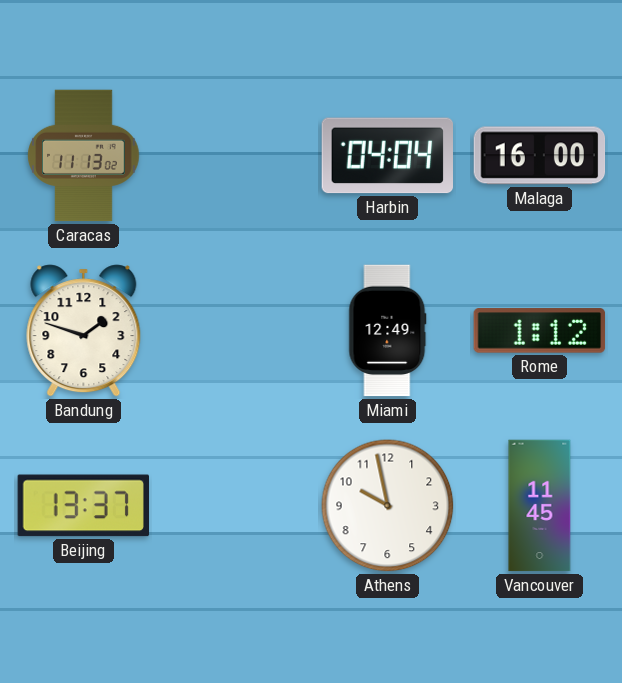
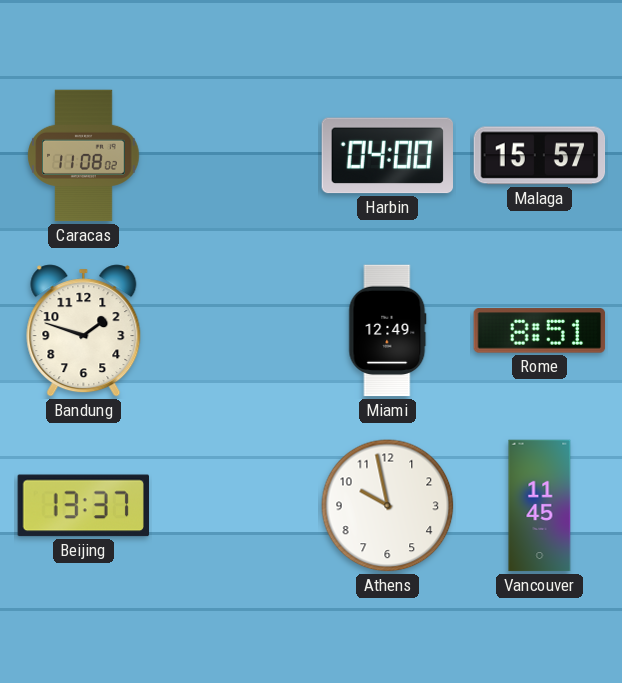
Caracas: 11:13 -> 11:08 (84, 156)
Harbin: 04:04 -> 04:00 (388, 156)
Malaga: 16:00 -> 15:57 (540, 156)
Rome: 1:12 -> 8:51 (540, 331)
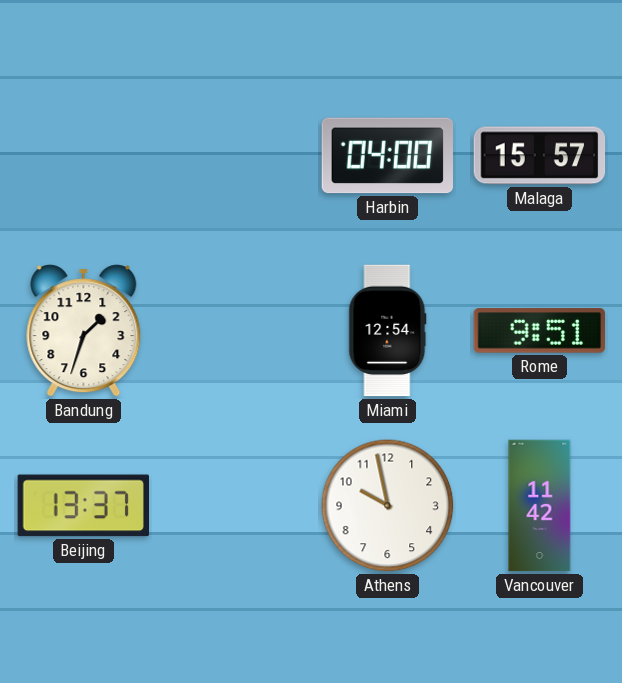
Caracas: 11:08 -> none (84, 156)
Bandung: 1:48 -> 1:33 (84, 331)
Miami: 12:49 -> 12:54 (388, 331)
Rome: 8:51 -> 9:51 (540, 331)
Vancouver: 11:45 -> 11:42 (540, 506)
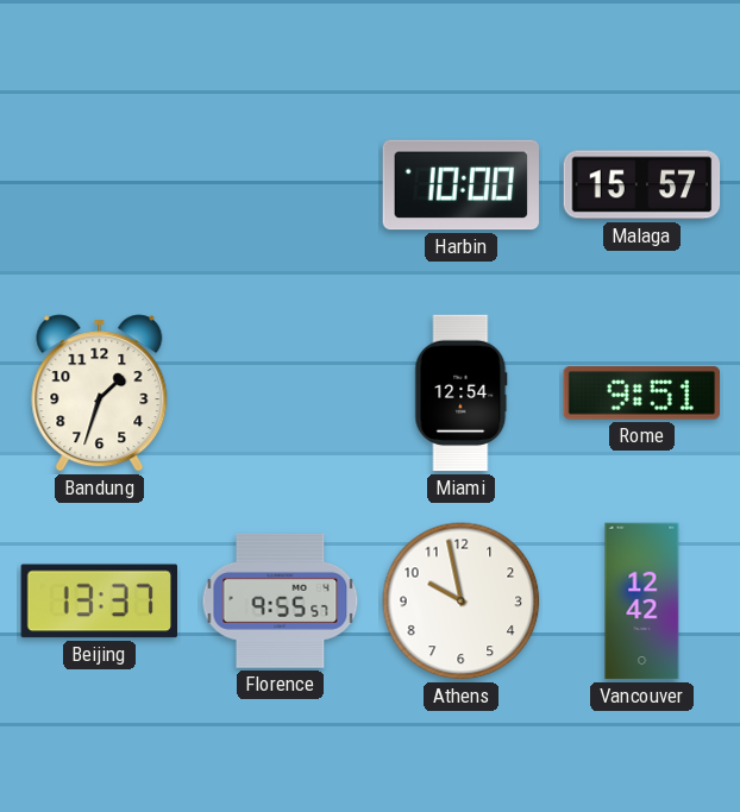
Harbin: 04:00 -> 10:00 (462, 185)
Florence: none -> 9:55 (281, 600)
Vancouver: 11:42 -> 12:42 (642, 602)
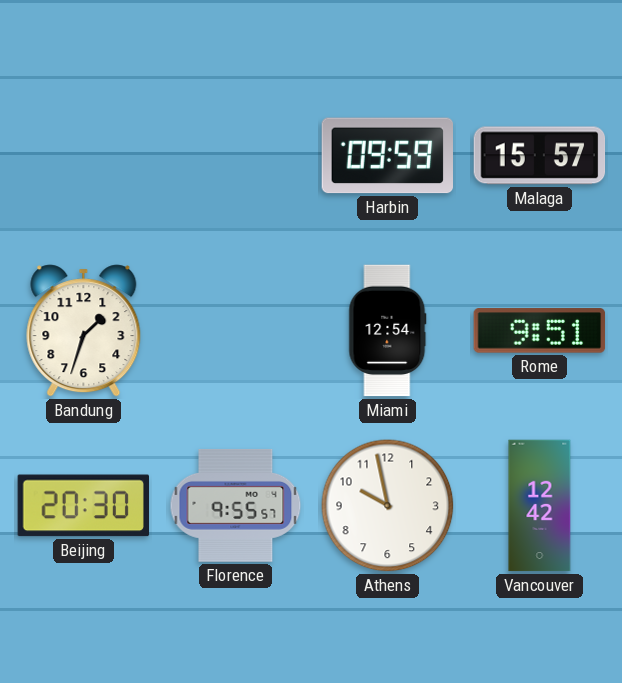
Harbin: 10:00 -> 09:59 (388, 156)
Beijing: 13:37 -> 20:30 (83, 506)
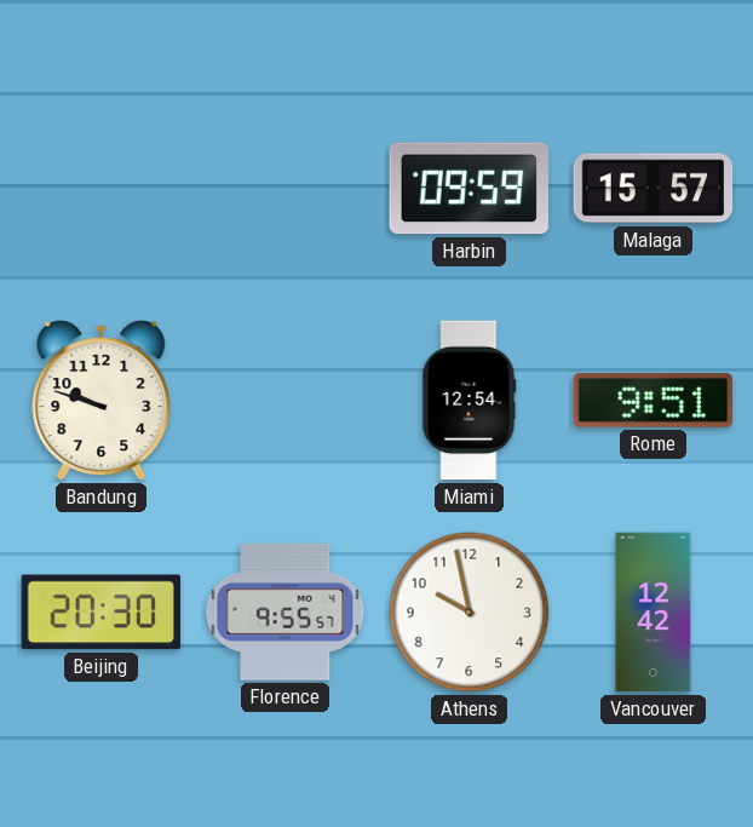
Bandung: 1:33 -> 9:48 (102, 401)
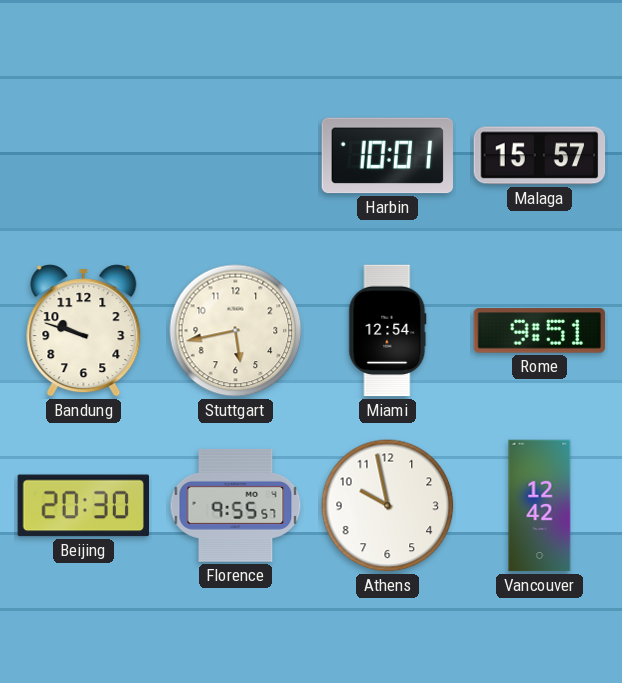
Harbin: 09:59 -> 10:01 (388, 156)
Stuttgart: none -> 5:43 (236, 331)
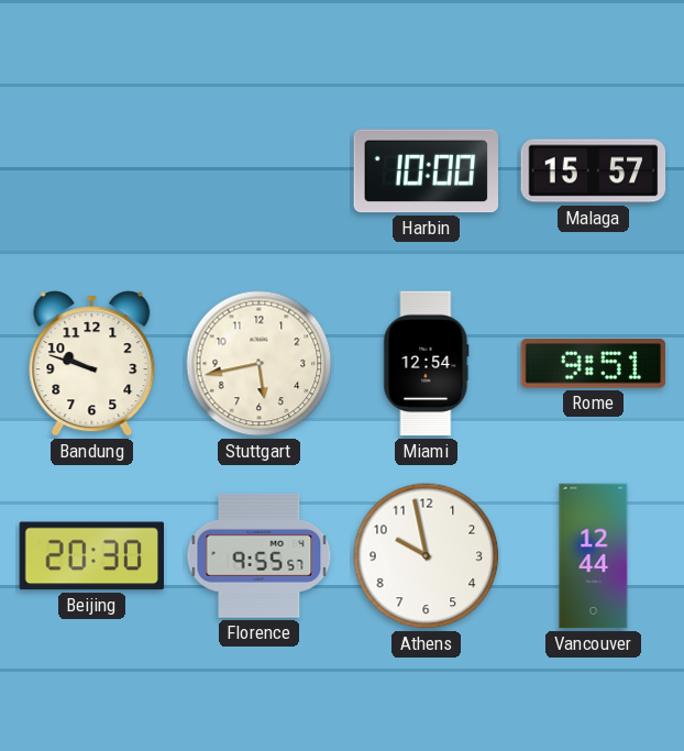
Harbin: 10:01 -> 10:00 (427, 172)
Vancouver: 12:42 -> 12:44 (594, 556)
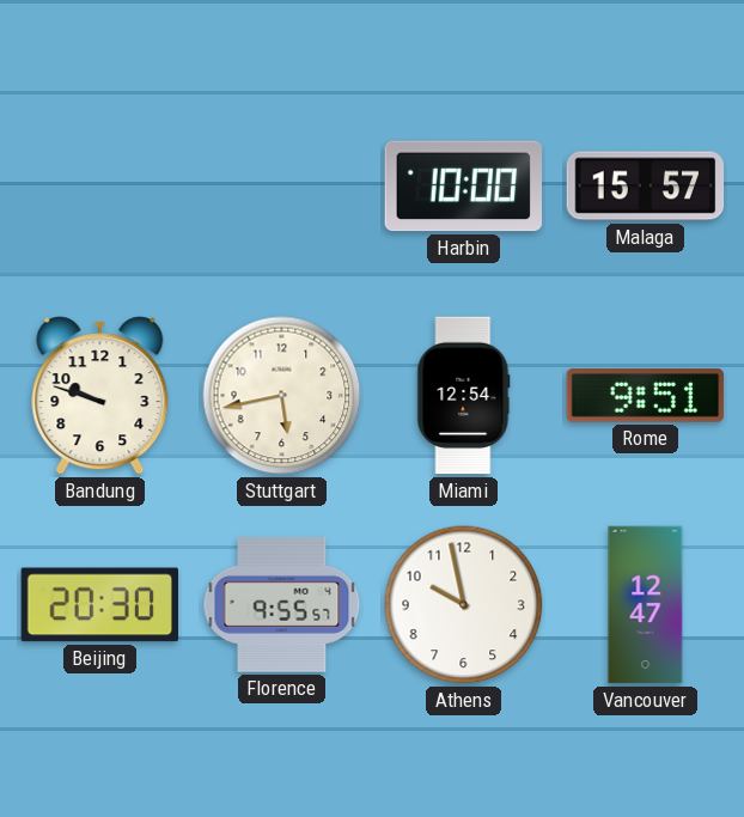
Vancouver: 12:44 -> 12:47 (646, 605)
